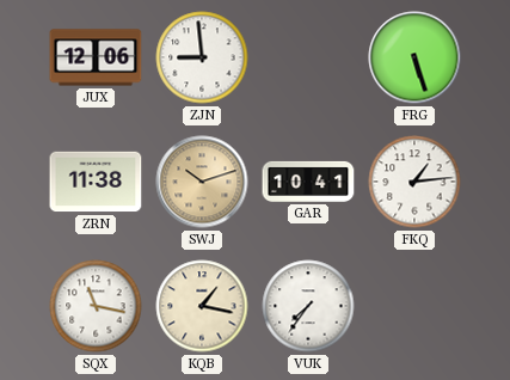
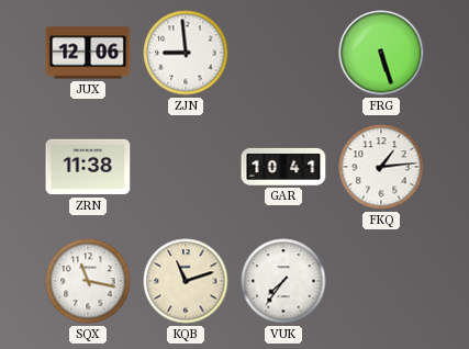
SWJ: 10:12 -> none (202, 182)
KQB: 1:17 -> 11:12 (186, 281)
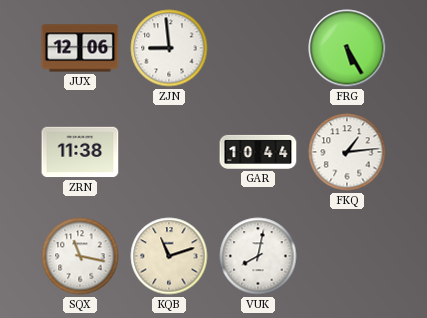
FRG: 5:27 -> 5:25 (347, 48)
GAR: 10:41 -> 10:44 (258, 152)
VUK: 7:36 -> 8:02 (258, 256)
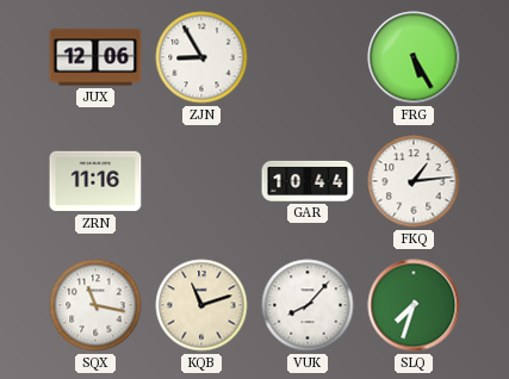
ZJN: 8:59 -> 8:55 (201, 57)
ZRN: 11:38 -> 11:16 (95, 181)
VUK: 8:02 -> 8:07 (308, 305)
SLQ: none -> 7:33 (414, 305)
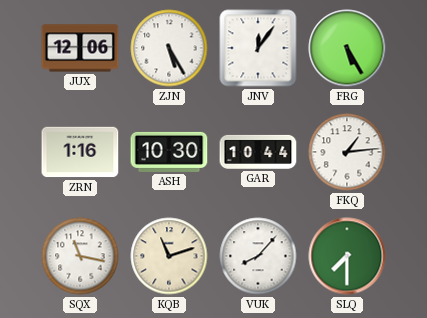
ZJN: 8:55 -> 5:25 (169, 48)
JNV: none -> 12:06 (258, 48)
ZRN: 11:16 -> 1:16 (80, 152)
ASH: none -> 10:30 (169, 152)
SLQ: 7:33 -> 7:30 (347, 256)
